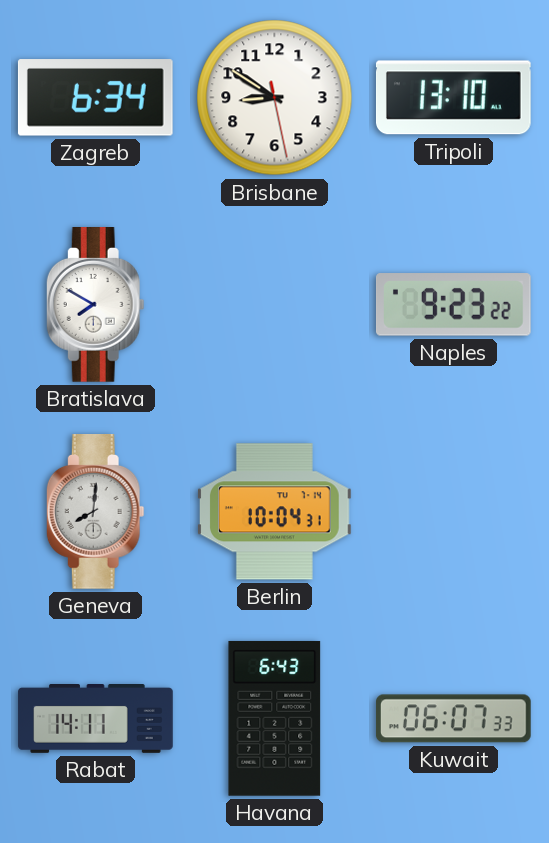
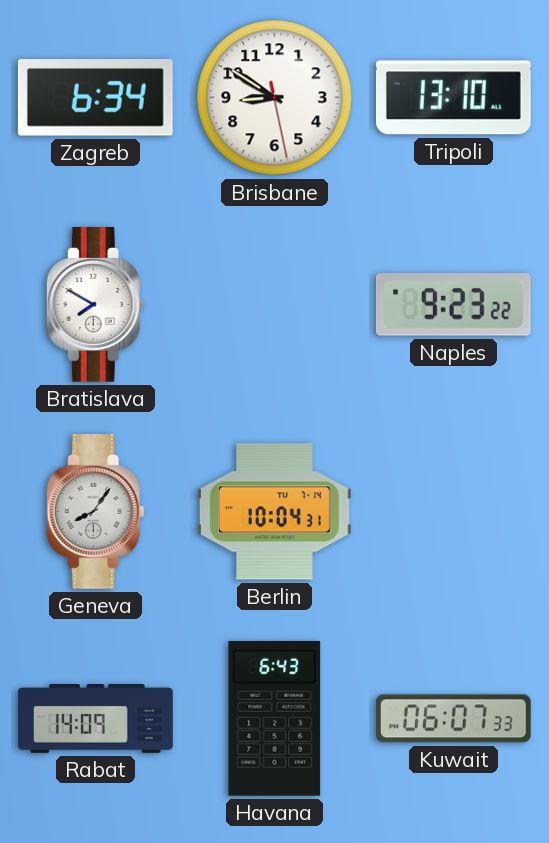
Geneva: 8:01 -> 8:06 (95, 512)
Rabat: 14:11 -> 14:09 (96, 719)
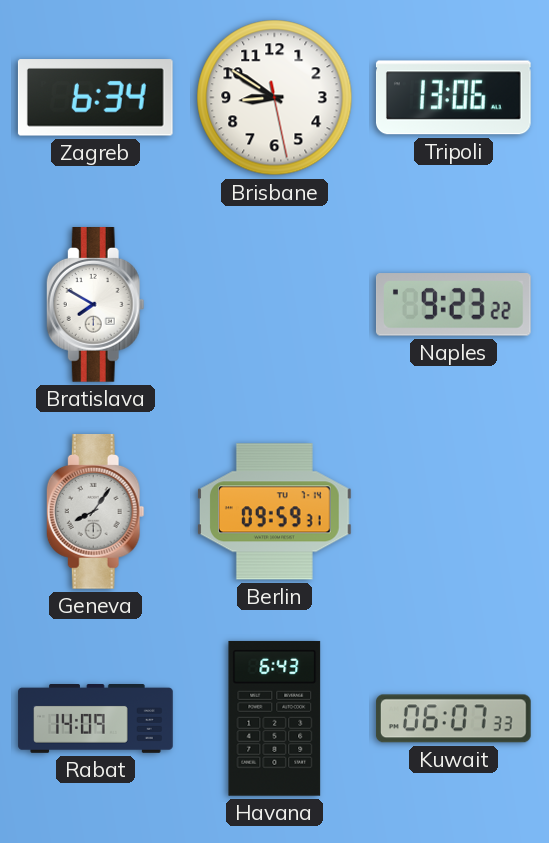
Tripoli: 13:10 -> 13:06 (453, 98)
Berlin: 10:04 -> 09:59 (274, 512)
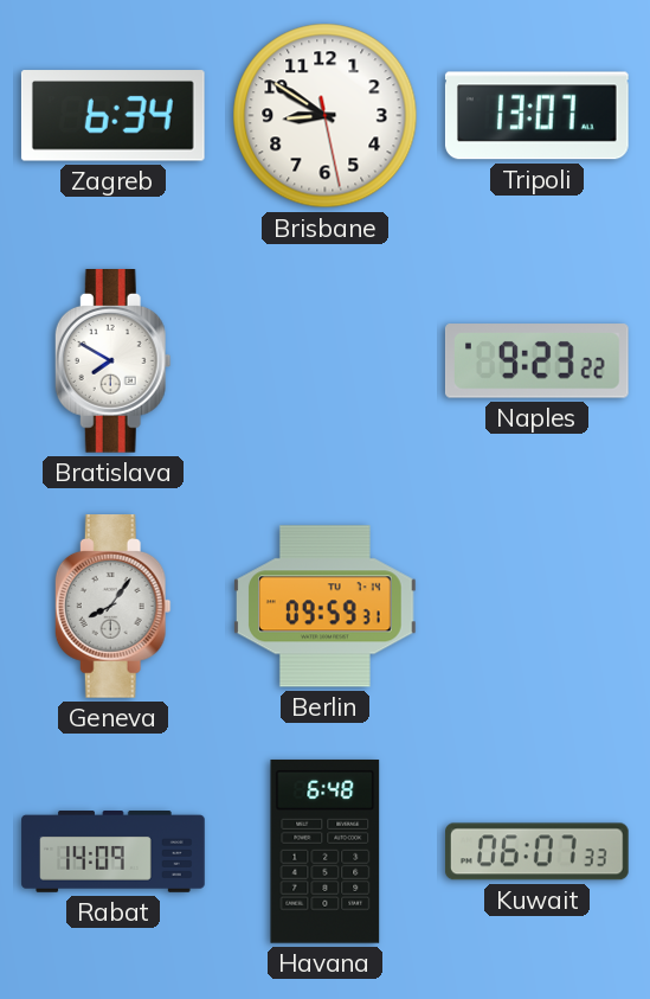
Tripoli: 13:06 -> 13:07 (536, 116)
Havana: 6:43 -> 6:48 (326, 851)
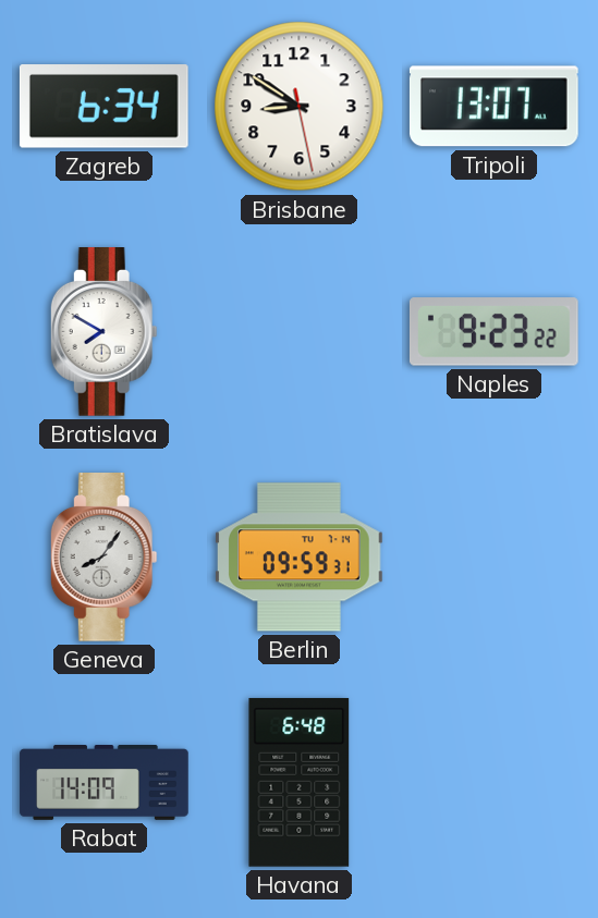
Kuwait: 06:07 -> none (538, 852)
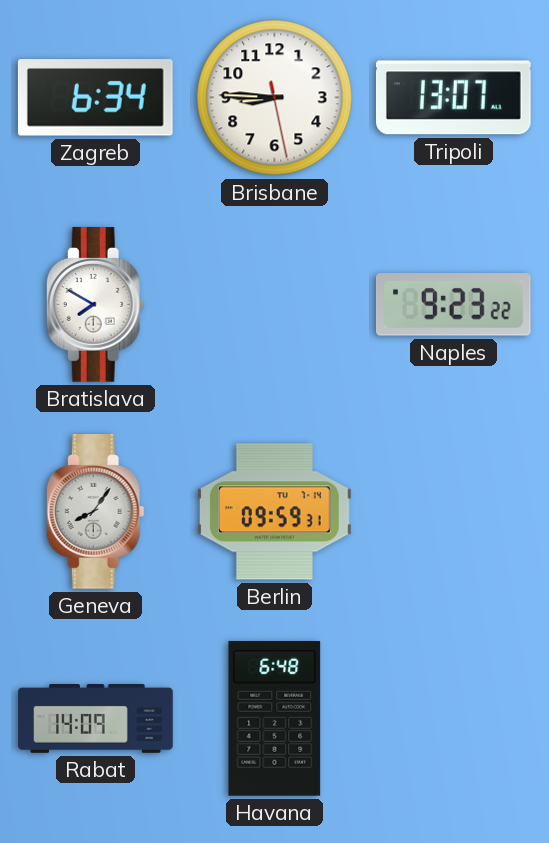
Brisbane: 8:50 -> 8:45 (275, 98)
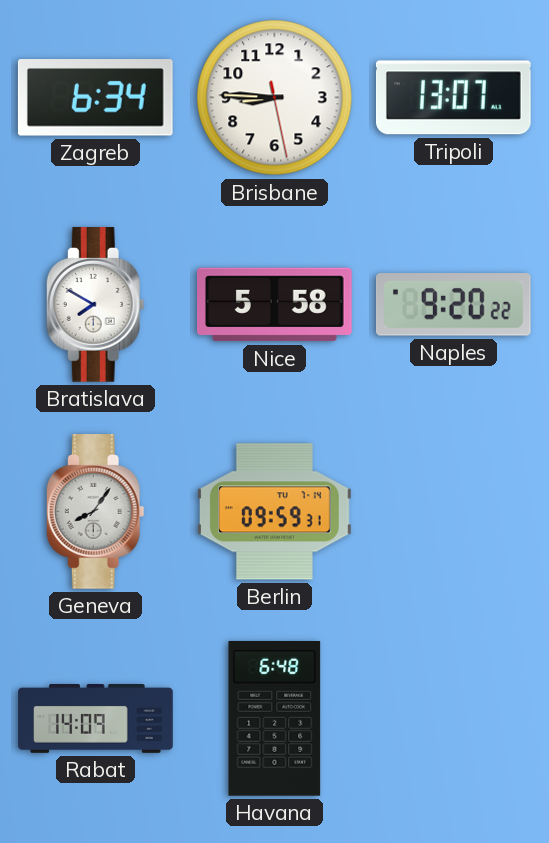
Nice: none -> 5:58 (275, 305)
Naples: 9:23 -> 9:20 (453, 305)
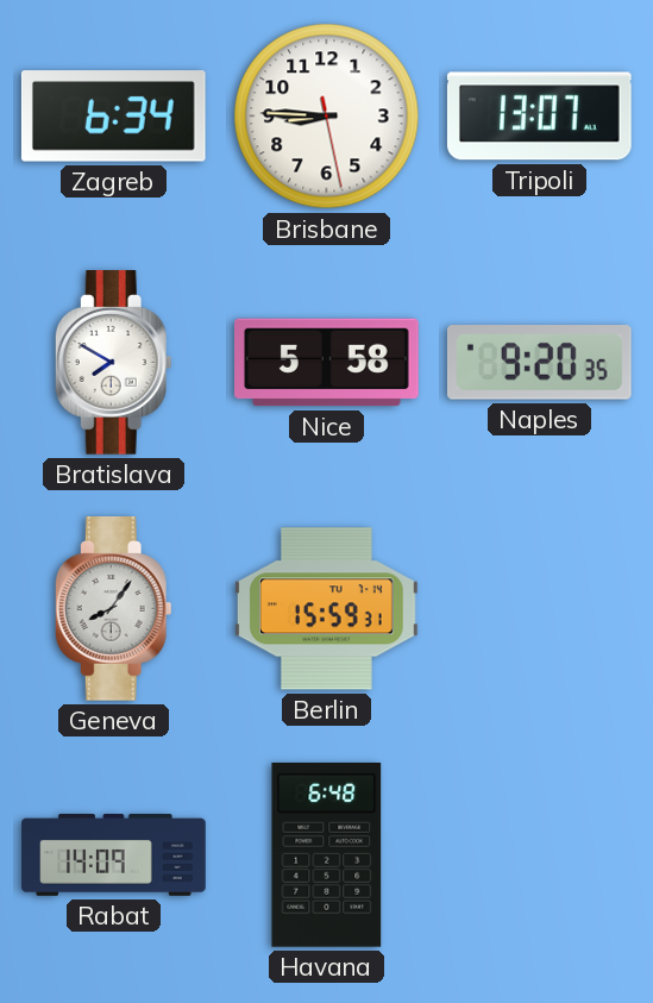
Naples: 9:20:22 -> 9:20:35 (539, 363)
Berlin: 09:59 -> 15:59 (326, 609)
